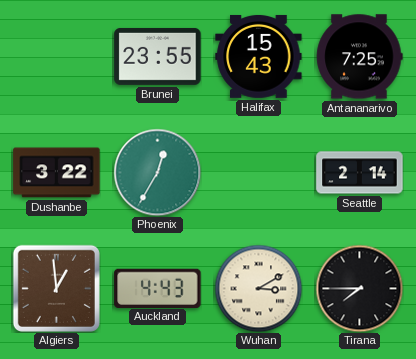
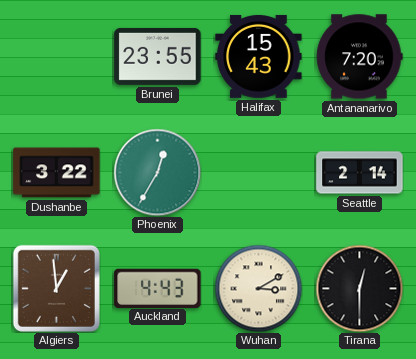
Antananarivo: 7:25 -> 7:20 (360, 57)
Tirana: 7:45 -> 12:30 (359, 288)
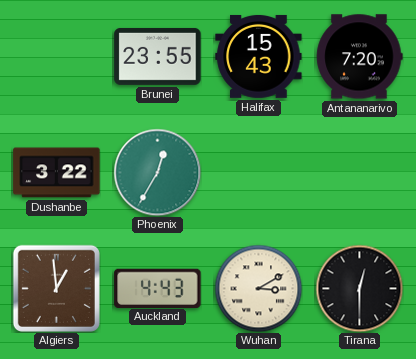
Seattle: 2:14 -> none (360, 173)
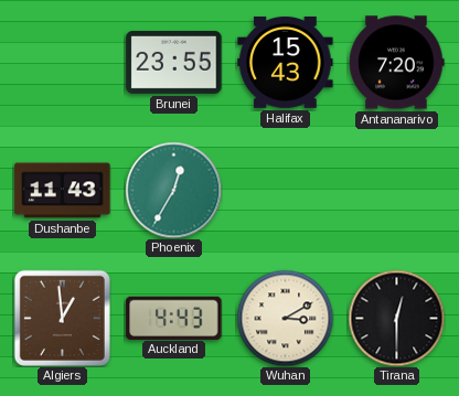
Dushanbe: 3:22 -> 11:43 (63, 191)
